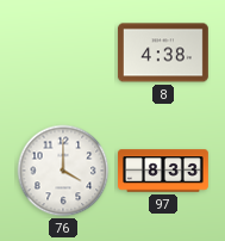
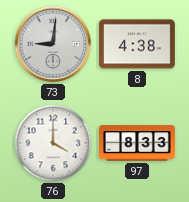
73: none -> 9:01 (53, 44)
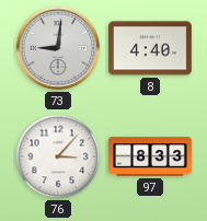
8: 4:38 -> 4:40 (150, 48)
76: 4:00 -> 3:07 (58, 156)
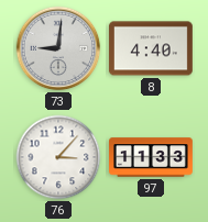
97: 8:33 -> 11:33 (152, 157)
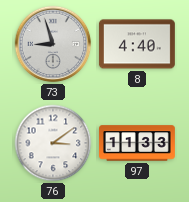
73: 9:01 -> 8:57 (53, 44)
76: 3:07 -> 3:09 (53, 143)
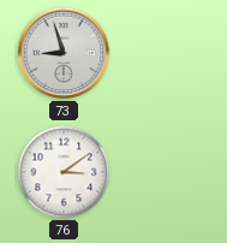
8: 4:40 -> none (137, 44)
97: 11:33 -> none (138, 143)
